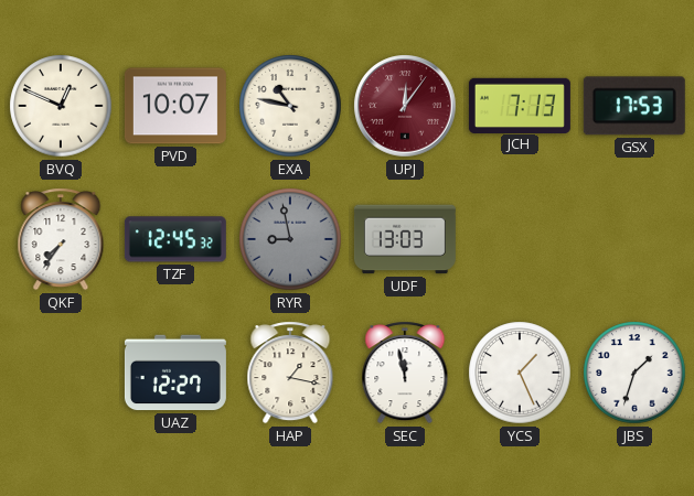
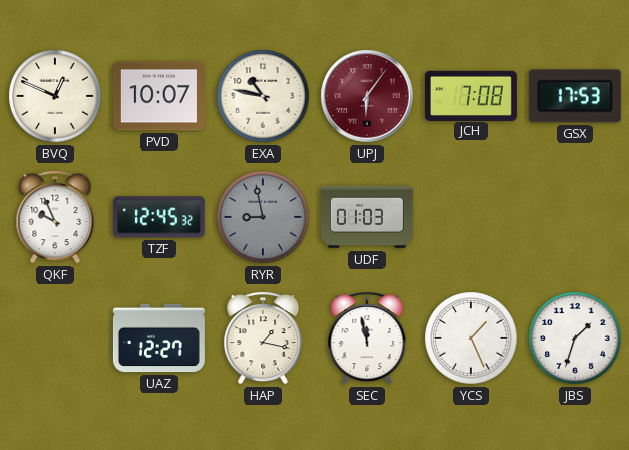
UPJ: 12:06 -> 6:06 (367, 96)
JCH: 7:13 -> 7:08 (471, 95)
QKF: 7:36 -> 9:56 (55, 217)
UDF: 13:03 -> 01:03 (367, 217)
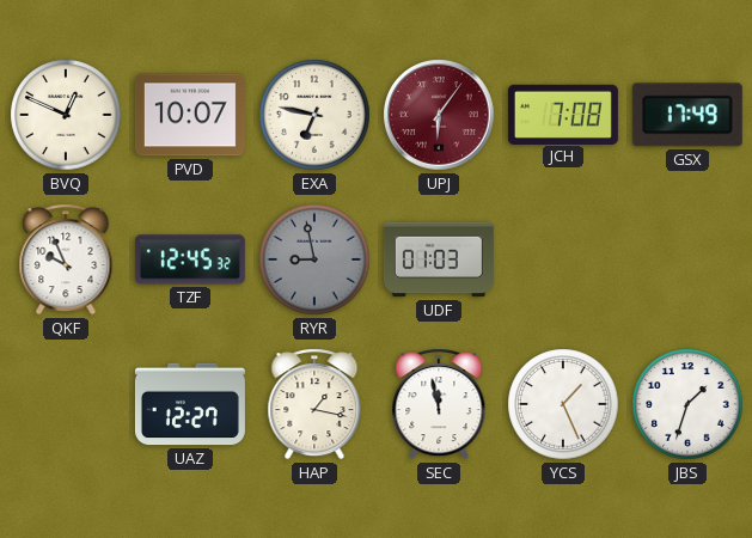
EXA: 10:47 -> 6:47 (314, 115)
GSX: 17:53 -> 17:49 (687, 115)
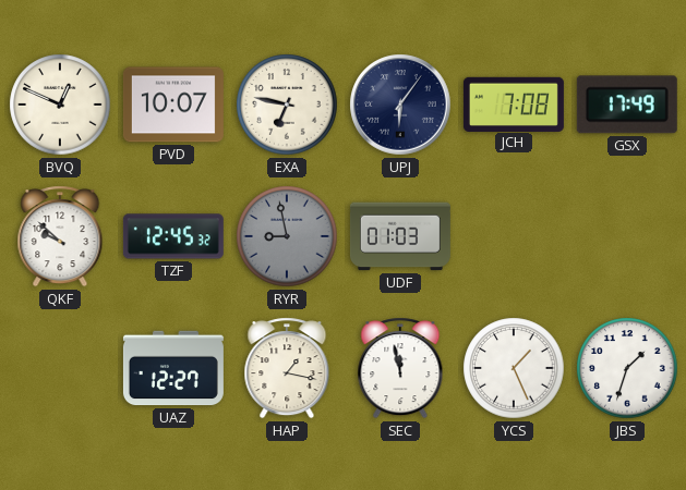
UPJ dial: burgundy -> navy (400, 105)
QKF: 9:56 -> 9:52 (60, 236)
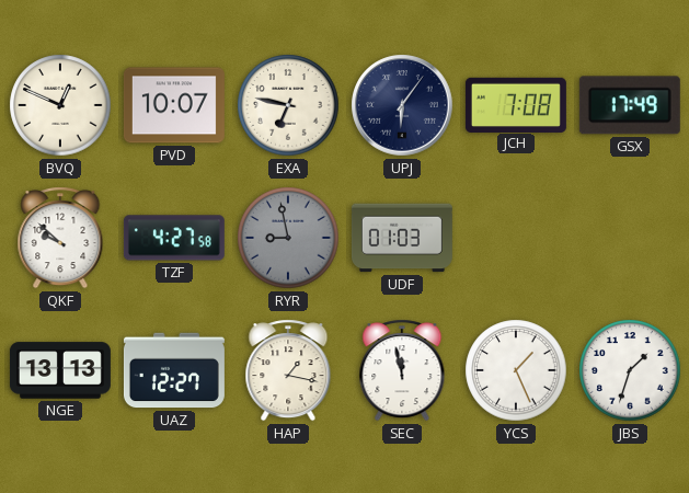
TZF: 12:45 -> 4:27 (174, 238)
NGE: none -> 13:13 (60, 370)
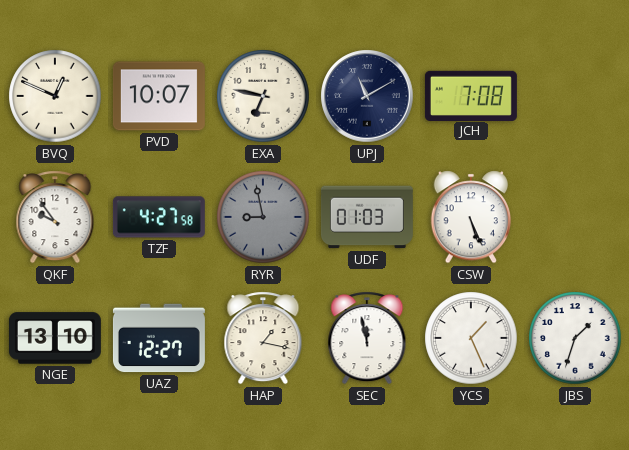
UPJ: 6:06 -> 11:10 (367, 96)
GSX: 17:49 -> none (630, 105)
QKF: 9:52 -> 9:54 (55, 217)
CSW: none -> 5:26 (470, 217)
NGE: 13:13 -> 13:10 (55, 338)
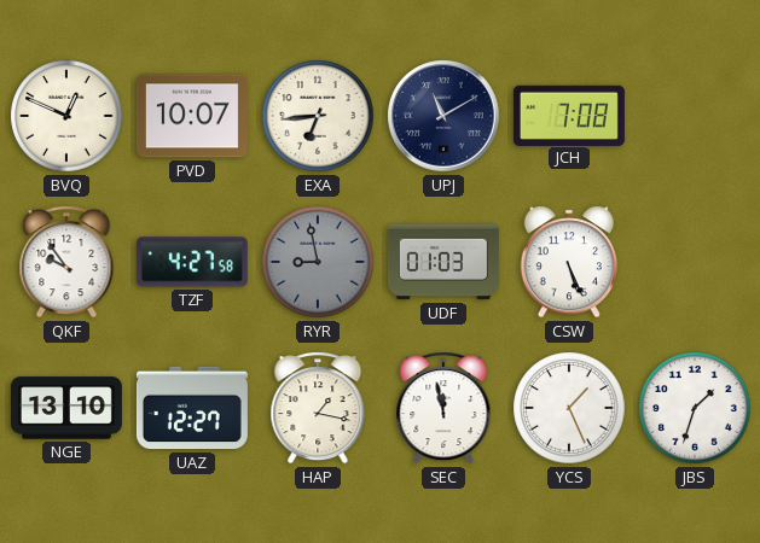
EXA: 6:47 -> 6:44 (318, 116)
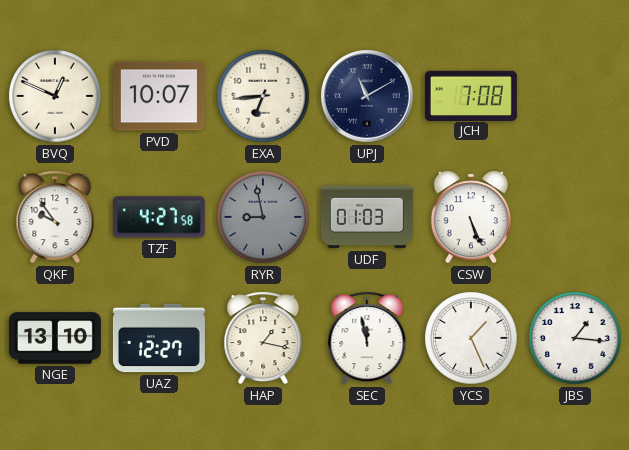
JBS: 1:33 -> 1:16 (575, 338)
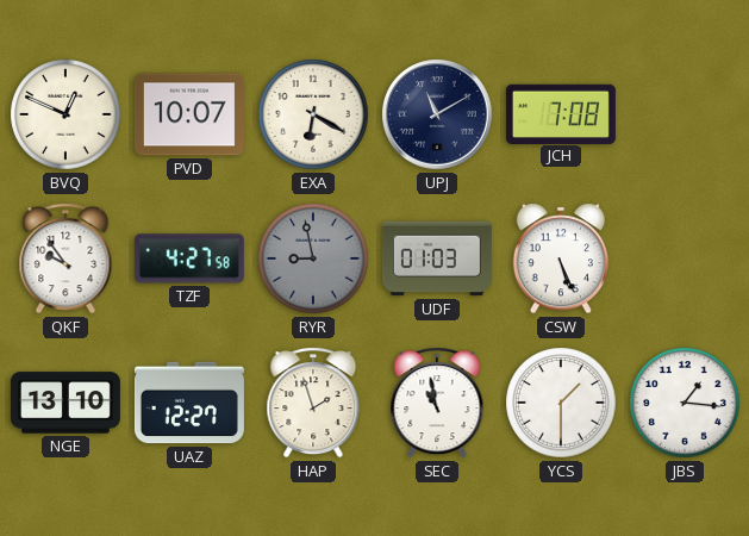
EXA: 6:44 -> 6:20 (313, 114)
HAP: 1:17 -> 1:57 (313, 403)
SEC: 11:58 -> 10:58 (437, 403)
YCS: 1:26 -> 1:30 (561, 403)
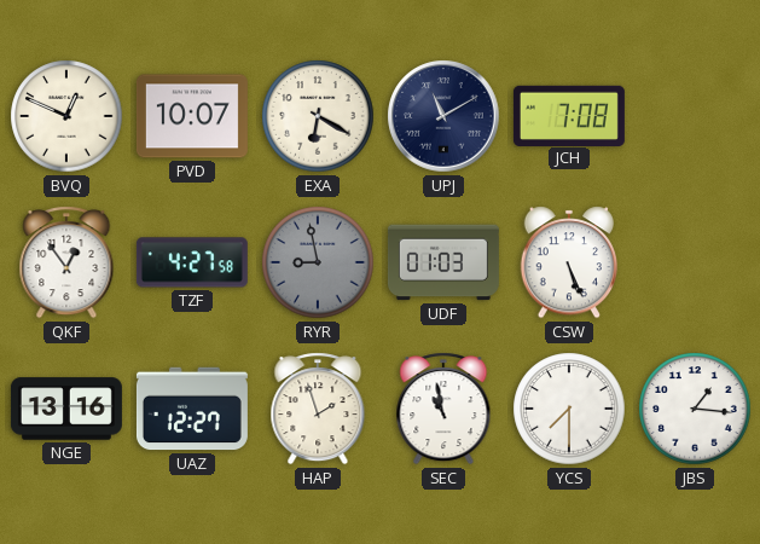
QKF: 9:54 -> 12:54 (66, 262)
NGE: 13:10 -> 13:16 (66, 409)
YCS: 1:30 -> 7:30 (569, 409)
